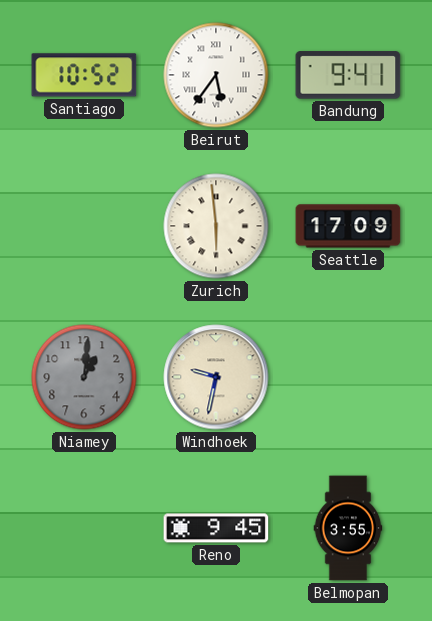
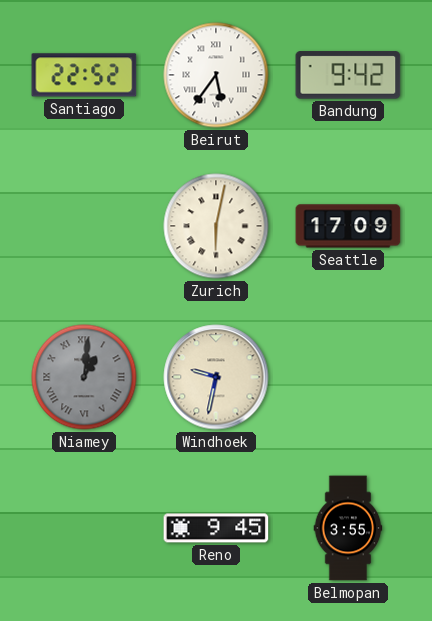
Santiago: 10:52 -> 22:52 (84, 75)
Bandung: 9:41 -> 9:42 (348, 75)
Zurich: 5:59 -> 6:02 (216, 226)
Niamey numerals: Arabic -> Roman (84, 377)
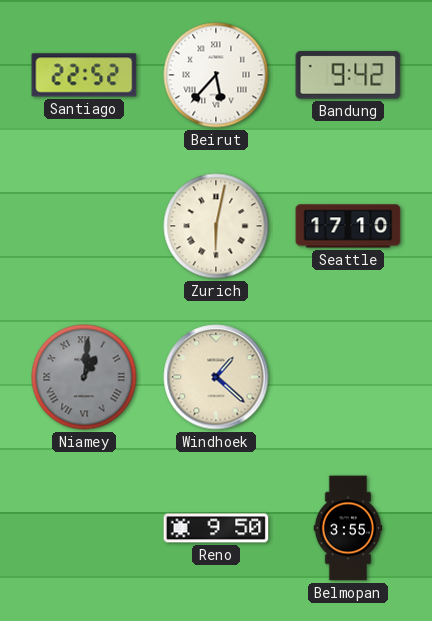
Beirut: 5:36 -> 5:37 (216, 75)
Seattle: 17:09 -> 17:10 (348, 226)
Windhoek: 9:32 -> 1:22 (216, 377)
Reno: 9:45 -> 9:50 (216, 528)
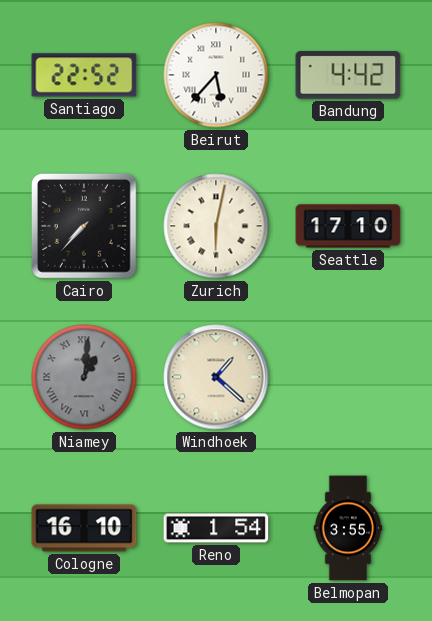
Bandung: 9:42 -> 4:42 (348, 75)
Cairo: none -> 7:37 (85, 226)
Cologne: none -> 16:10 (84, 528)
Reno: 9:50 -> 1:54 (216, 528)
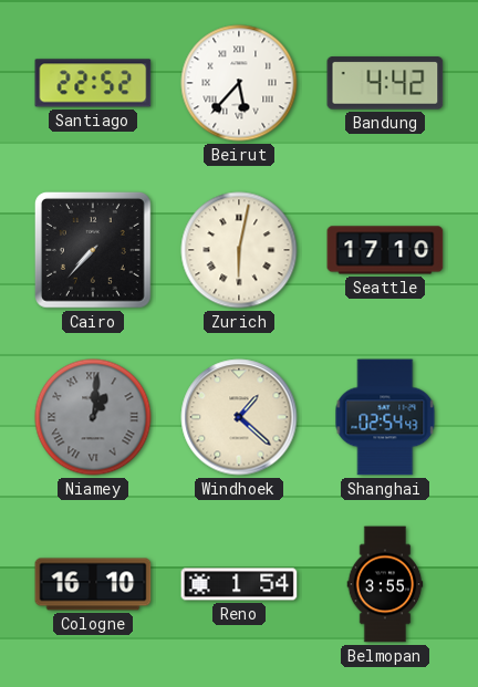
Shanghai: none -> 02:54 (385, 417)
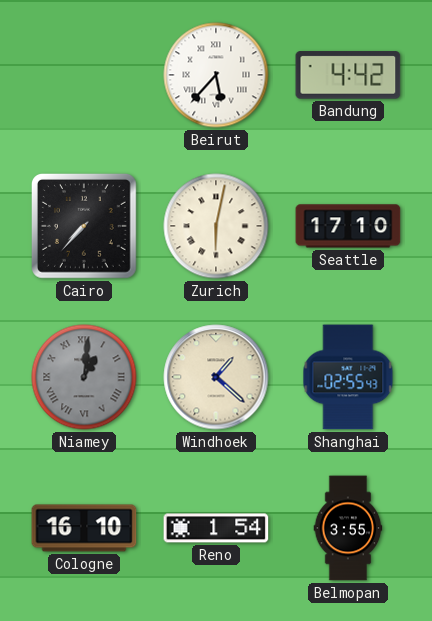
Santiago: 22:52 -> none (93, 83)
Shanghai: 02:54 -> 02:55 (348, 377)
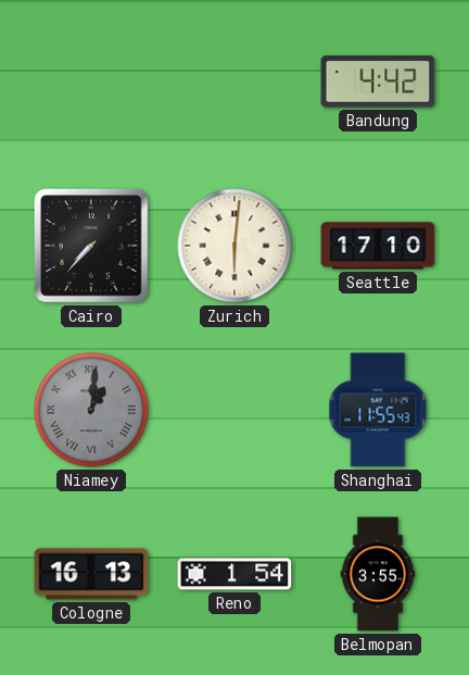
Beirut: 5:37 -> none (216, 75)
Zurich: 6:02 -> 6:01 (234, 246)
Windhoek: 1:22 -> none (216, 377)
Shanghai: 02:55 -> 11:55 (378, 410)
Cologne: 16:10 -> 16:13 (91, 574)
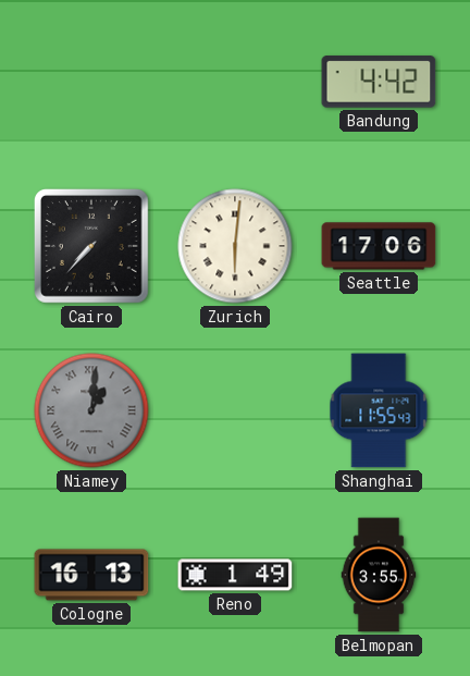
Seattle: 17:10 -> 17:06 (379, 246)
Reno: 1:54 -> 1:49 (235, 575)
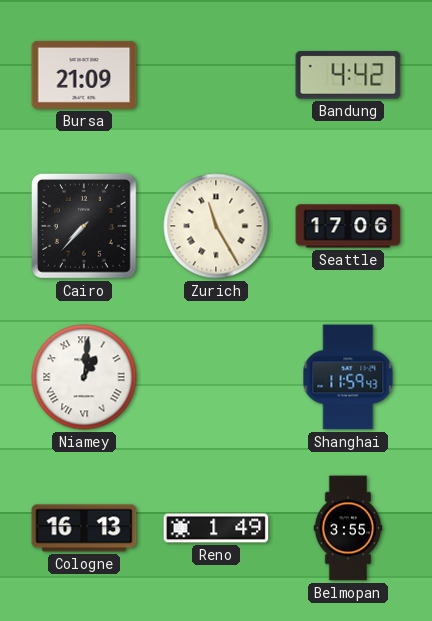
Bursa: none -> 21:09 (84, 75)
Zurich: 6:01 -> 11:25 (216, 226)
Niamey dial: grey -> white (84, 377)
Shanghai: 11:55 -> 11:59 (348, 377)
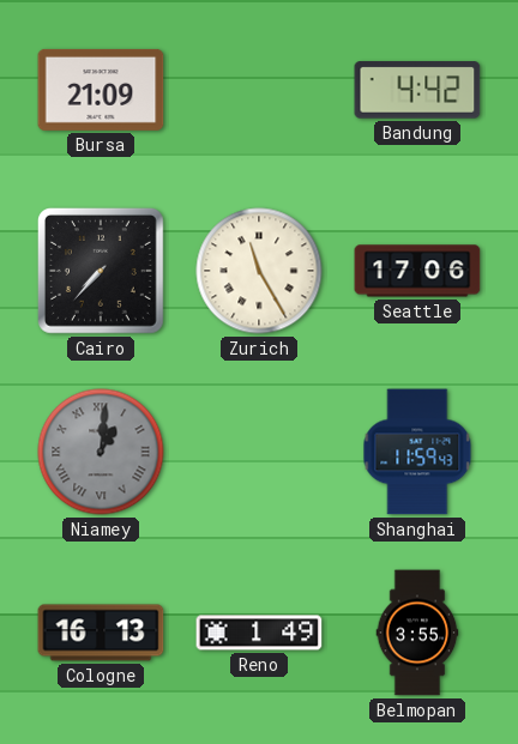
Niamey dial: white -> grey (101, 452)
